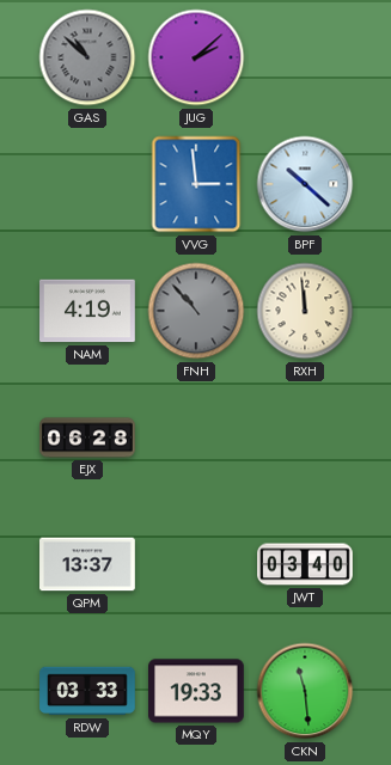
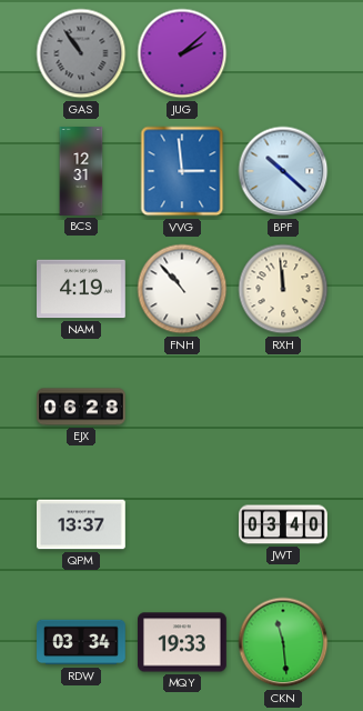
GAS: 10:52 -> 10:54 (81, 53)
BCS: none -> 12:31 (81, 171)
FNH dial: grey -> white (182, 289)
RDW: 03:33 -> 03:34 (81, 642)
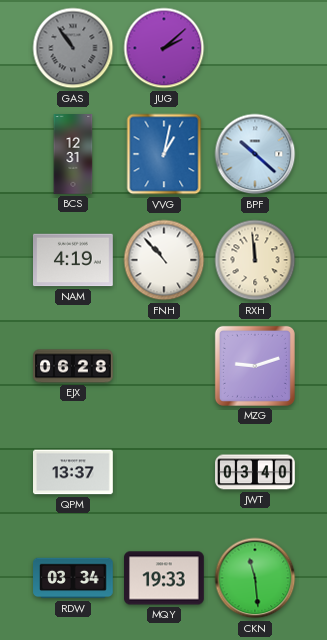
VVG: 2:59 -> 1:02 (164, 154)
MZG: none -> 9:12 (255, 366)
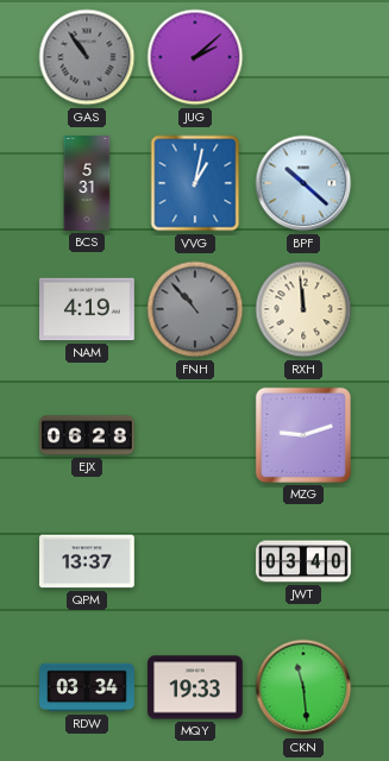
BCS: 12:31 -> 5:31 (87, 183)
FNH dial: white -> grey (195, 309)
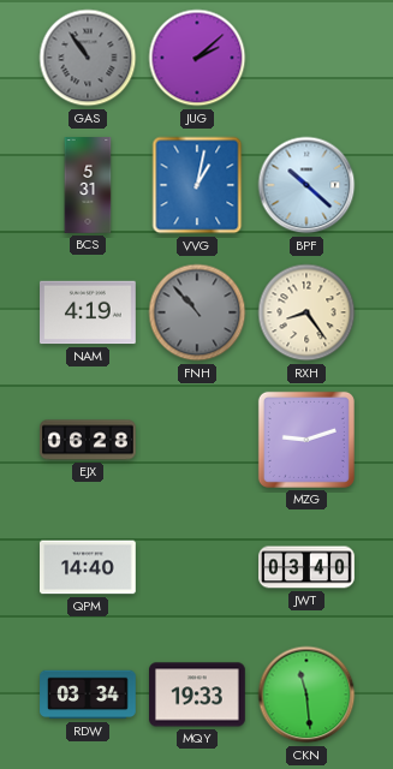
RXH: 11:59 -> 8:24 (306, 312)
QPM: 13:37 -> 14:40 (89, 567)
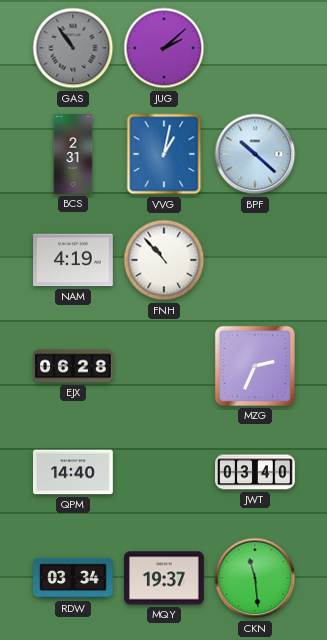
BCS: 5:31 -> 2:31 (73, 154)
FNH dial: grey -> white (164, 260)
RXH: 8:24 -> none (306, 312)
MZG: 9:12 -> 2:34 (255, 366)
MQY: 19:33 -> 19:37 (165, 578)
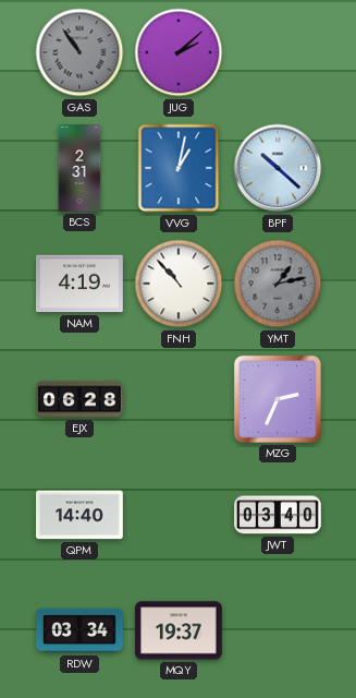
YMT: none -> 1:13 (278, 284)
CKN: 11:29 -> none (255, 578)
